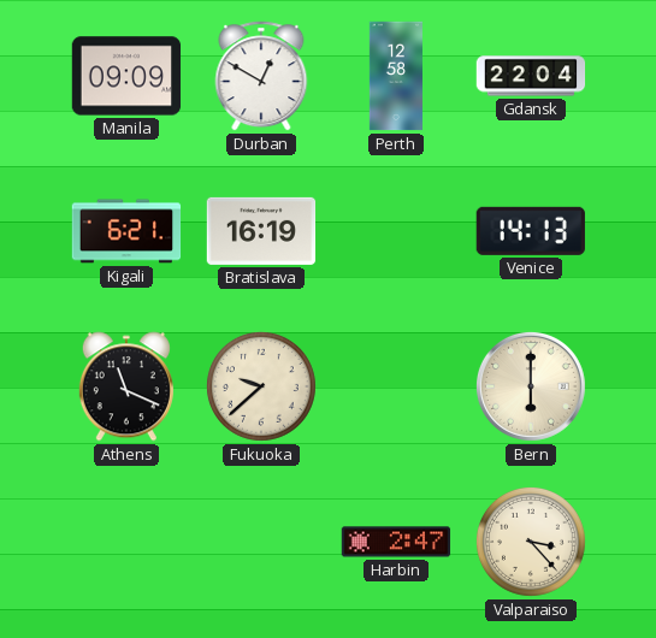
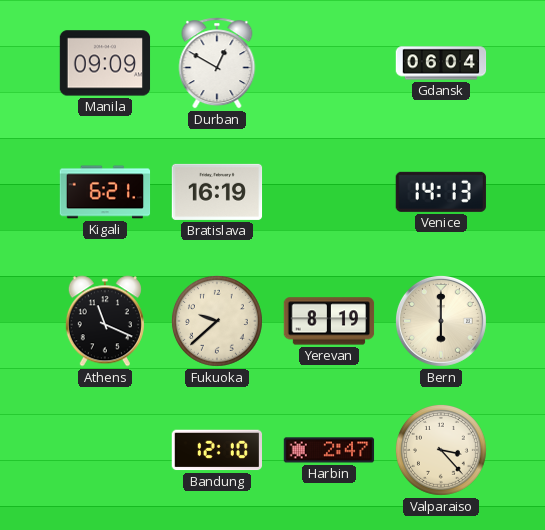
Perth: 12:58 -> none (396, 76)
Gdansk: 22:04 -> 06:04 (441, 63)
Yerevan: none -> 8:19 (329, 321)
Bandung: none -> 12:10 (216, 450)
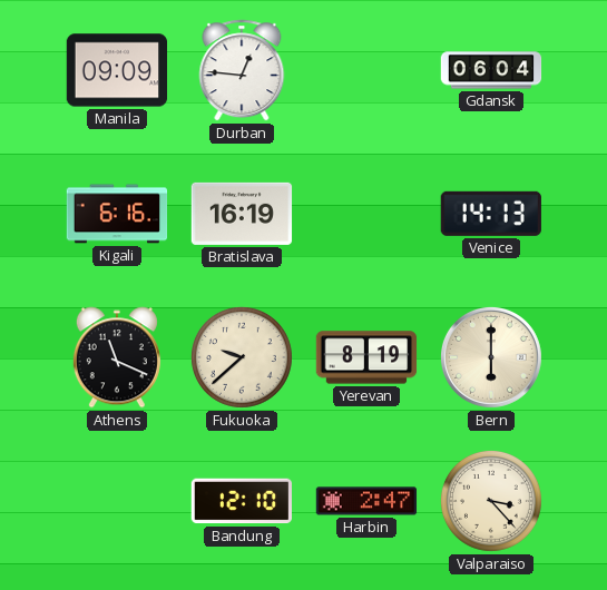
Durban: 12:50 -> 12:46 (242, 70)
Kigali: 6:21 -> 6:16 (117, 214)
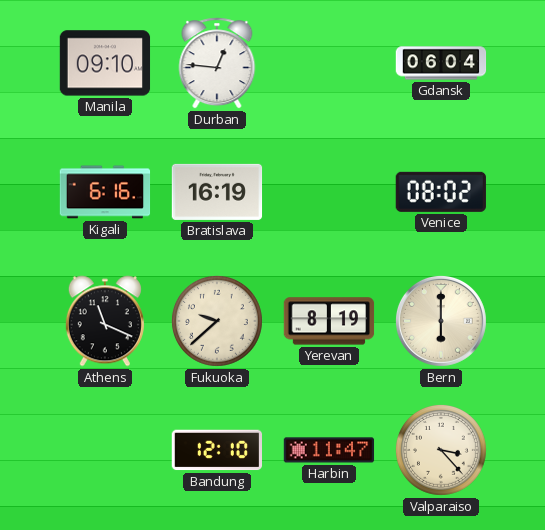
Manila: 09:09 -> 09:10 (105, 63)
Venice: 14:13 -> 08:02 (441, 192)
Harbin: 2:47 -> 11:47 (329, 450)
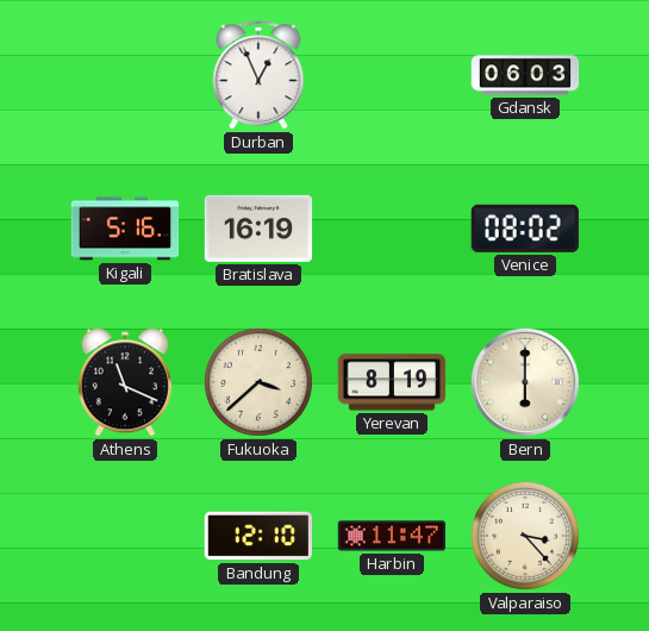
Manila: 09:10 -> none (105, 63)
Durban: 12:46 -> 12:56 (258, 75)
Gdansk: 06:04 -> 06:03 (525, 75)
Kigali: 6:16 -> 5:16 (125, 229)
Fukuoka: 9:38 -> 3:38 (258, 382)
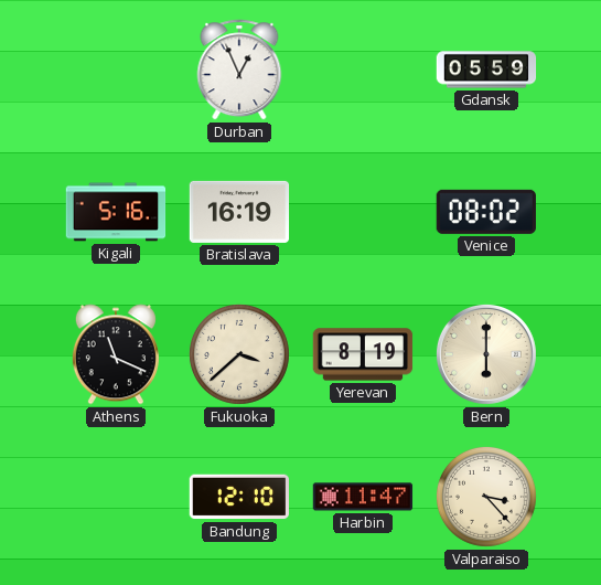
Gdansk: 06:03 -> 05:59 (486, 70)
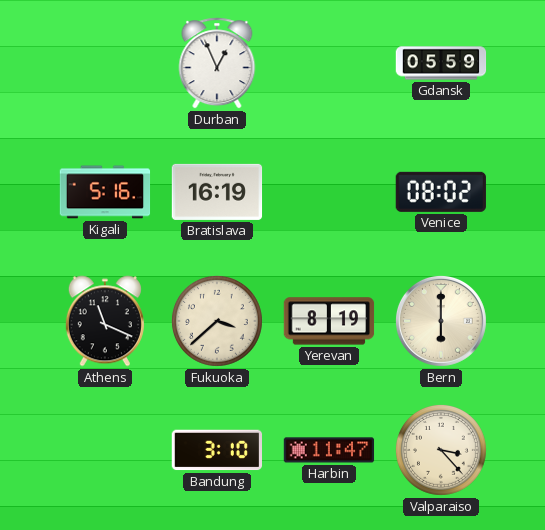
Bandung: 12:10 -> 3:10 (216, 450)
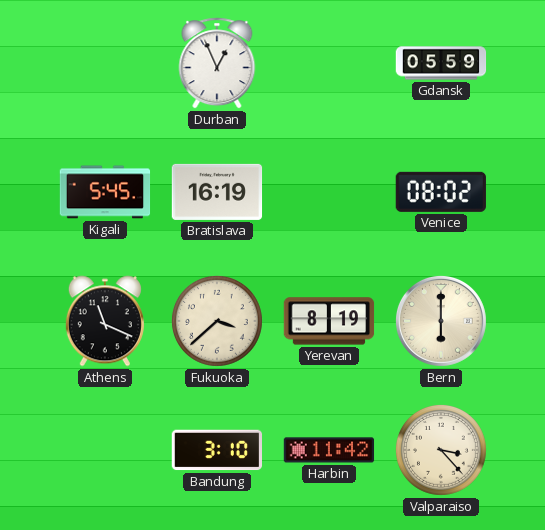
Kigali: 5:16 -> 5:45 (105, 192)
Harbin: 11:47 -> 11:42 (329, 450)
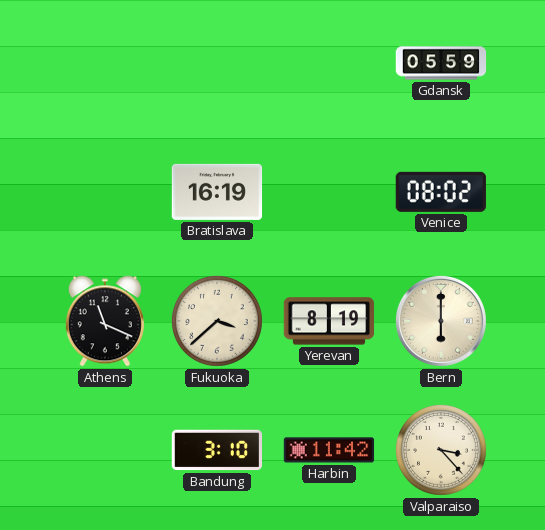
Durban: 12:56 -> none (217, 63)
Kigali: 5:45 -> none (105, 192)
